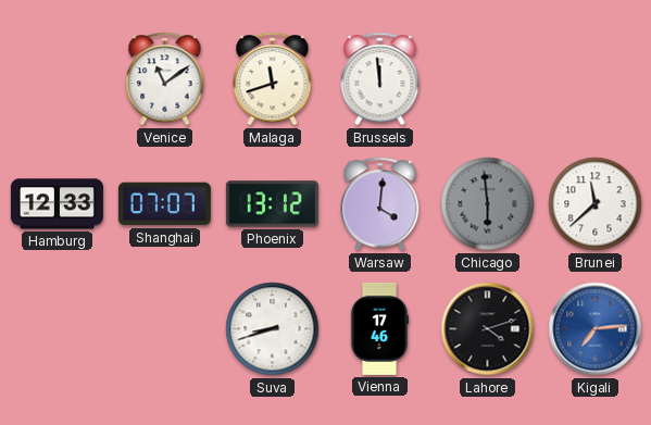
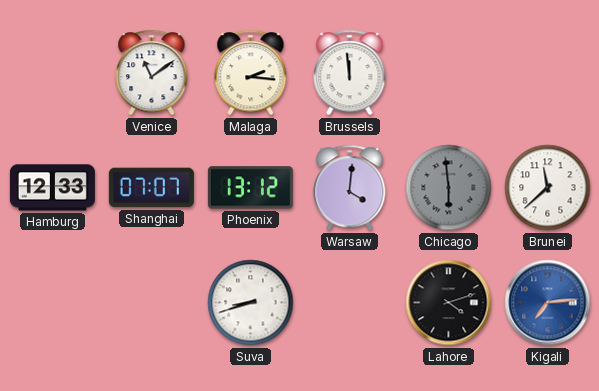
Malaga: 11:42 -> 2:16 (251, 73)
Vienna: 17:46 -> none (379, 328)
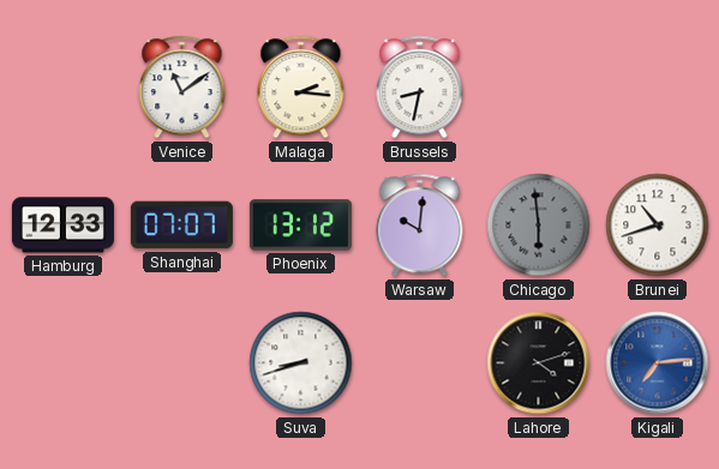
Brussels: 11:59 -> 8:32 (420, 88)
Warsaw: 4:01 -> 10:01 (420, 226)
Brunei: 11:38 -> 10:42 (658, 226)
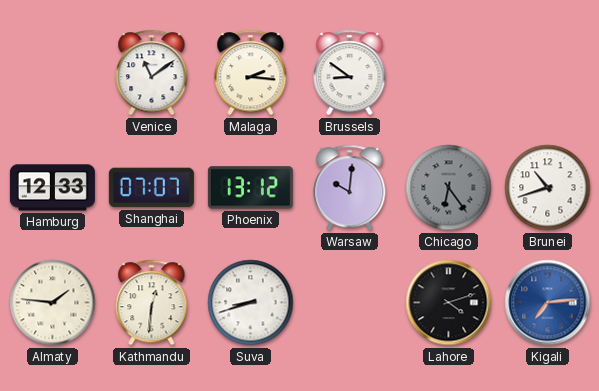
Brussels: 8:32 -> 8:51 (350, 73)
Chicago: 5:59 -> 6:24 (449, 188)
Almaty: none -> 1:46 (53, 303)
Kathmandu: none -> 12:31 (152, 303)
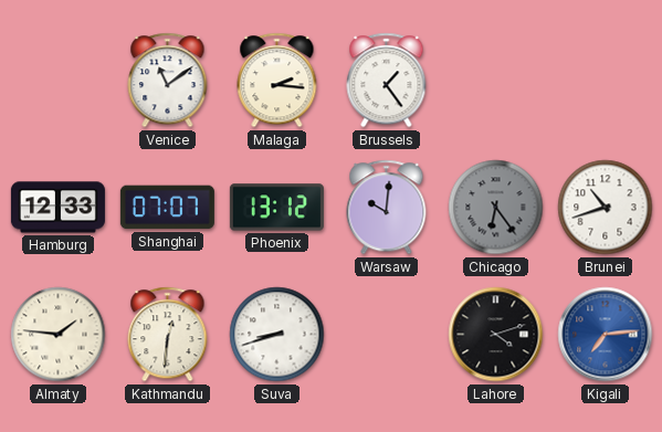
Brussels: 8:51 -> 1:24 (387, 81)
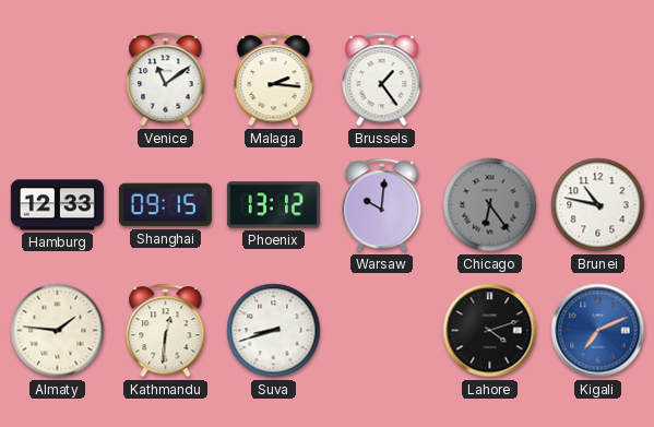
Shanghai: 07:07 -> 09:15 (165, 205)
Brunei: 10:42 -> 10:47 (598, 205)
Kigali: 7:14 -> 7:11 (598, 331)
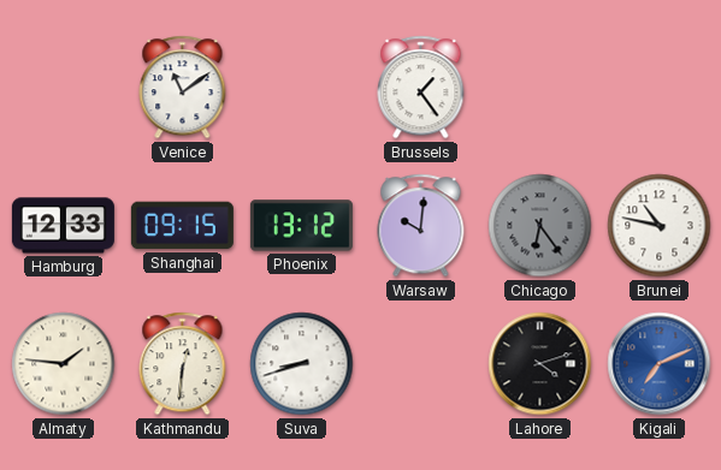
Malaga: 2:16 -> none (274, 80)
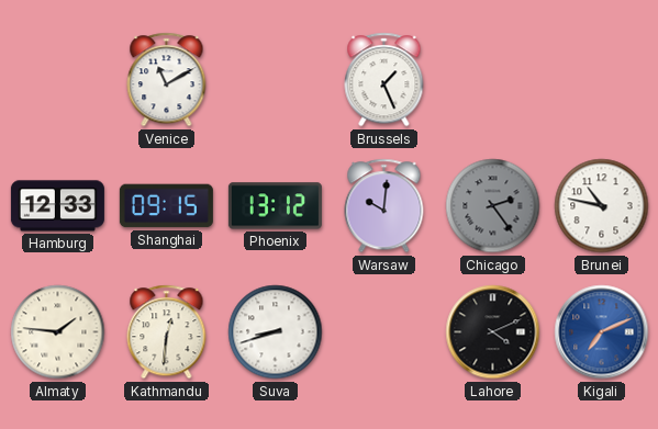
Venice: 11:09 -> 11:10 (167, 80)
Brussels: 1:24 -> 1:26 (384, 80)
Chicago: 6:24 -> 2:24 (493, 206)
Lahore: 4:12 -> 4:11 (493, 332)
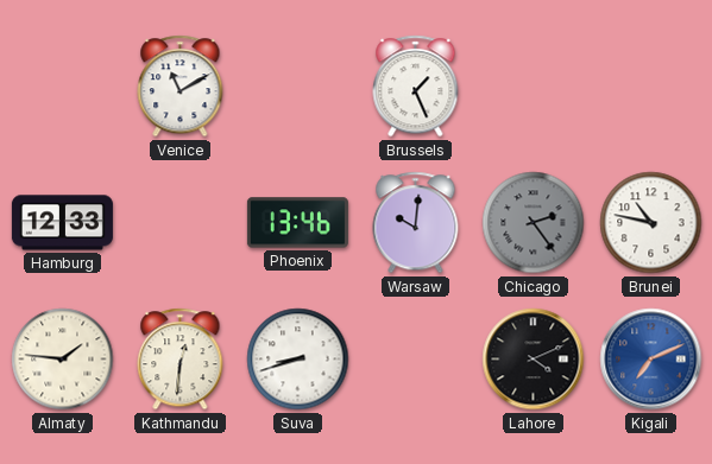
Shanghai: 09:15 -> none (166, 206)
Phoenix: 13:12 -> 13:46 (297, 223)
